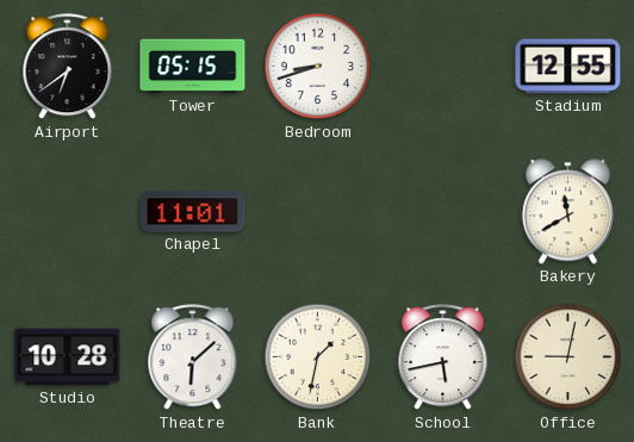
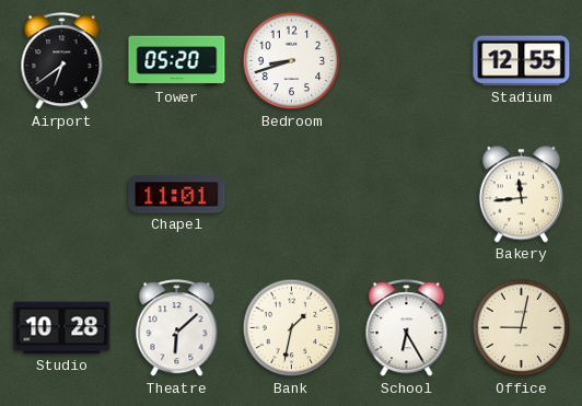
Tower: 05:15 -> 05:20 (177, 61)
Bakery: 11:40 -> 11:44 (521, 195)
School: 5:43 -> 6:25 (407, 328)
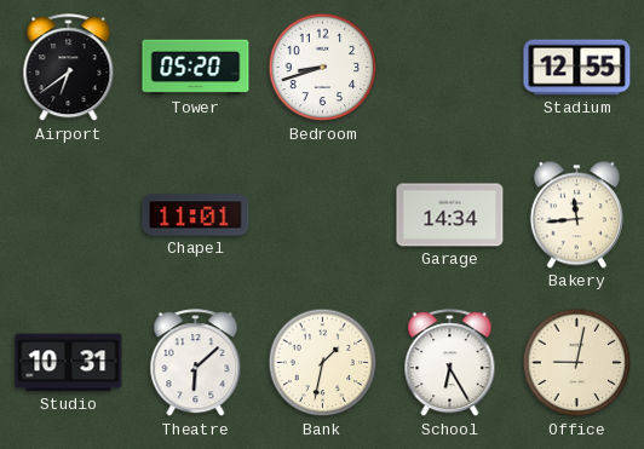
Garage: none -> 14:34 (450, 215)
Studio: 10:28 -> 10:31 (69, 363)
